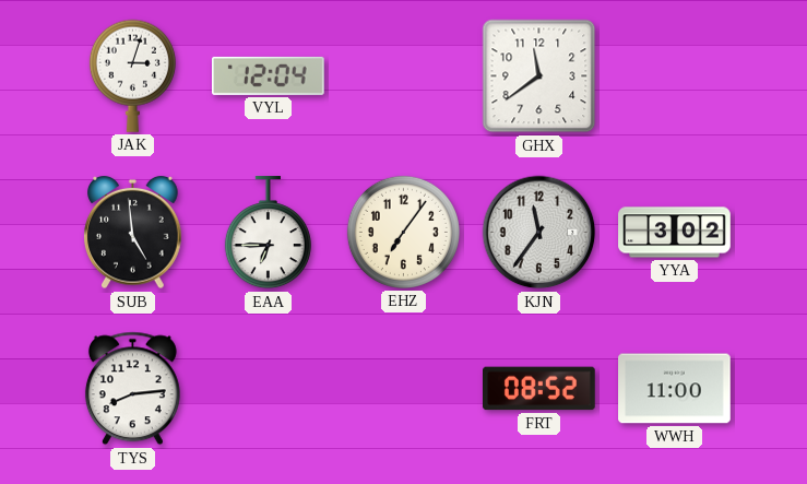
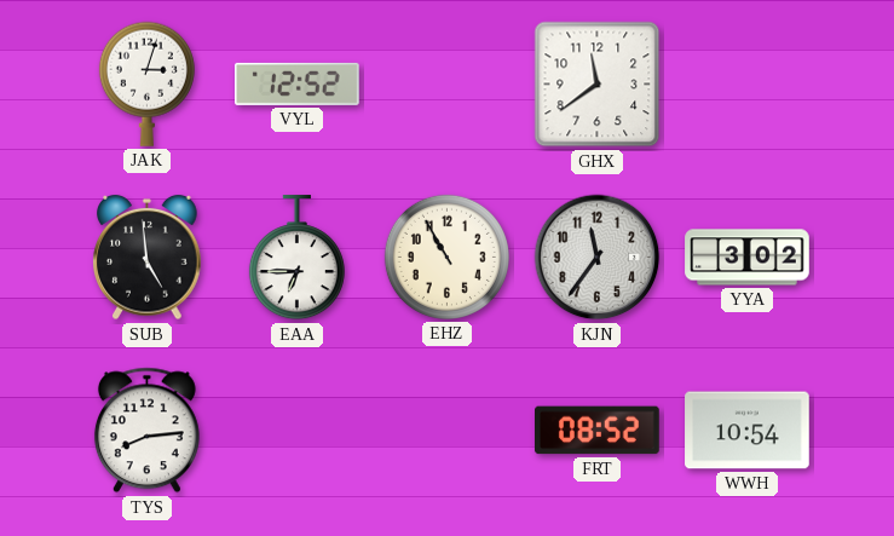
VYL: 12:04 -> 12:52 (298, 83)
EHZ: 7:06 -> 10:55 (446, 257)
WWH: 11:00 -> 10:54 (748, 431)
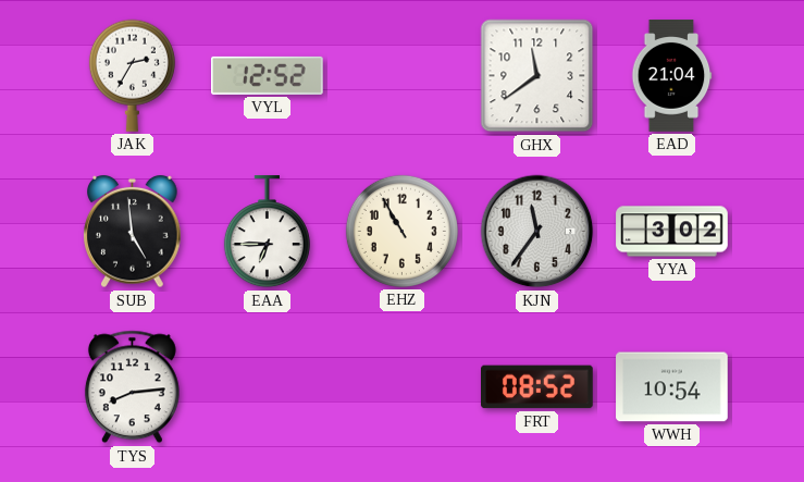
JAK: 3:03 -> 2:35 (132, 75)
EAD: none -> 21:04 (671, 76)
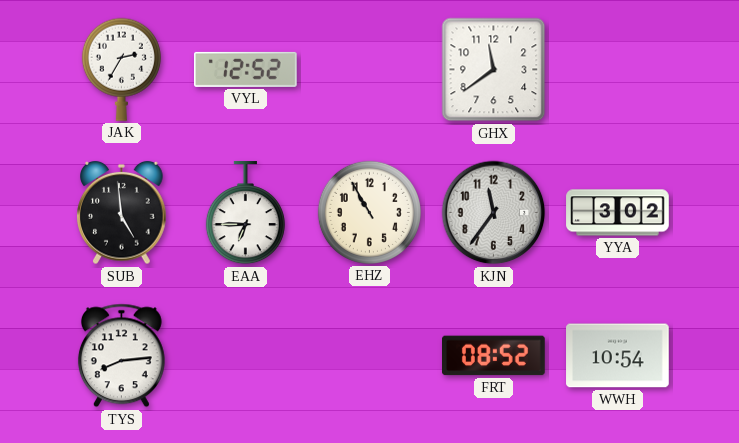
EAD: 21:04 -> none (671, 76)
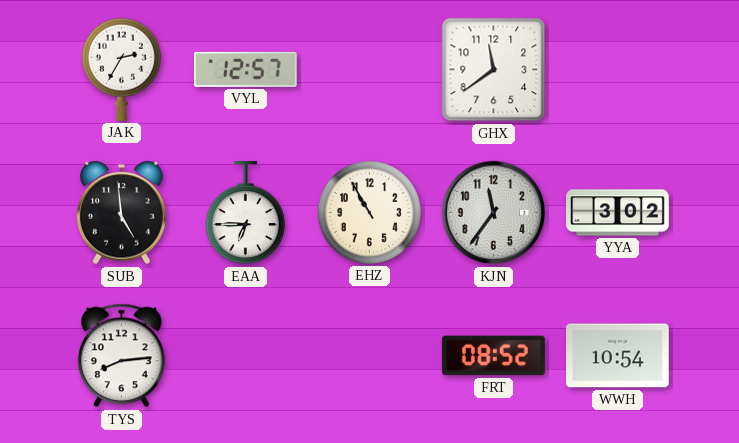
VYL: 12:52 -> 12:57 (246, 69)
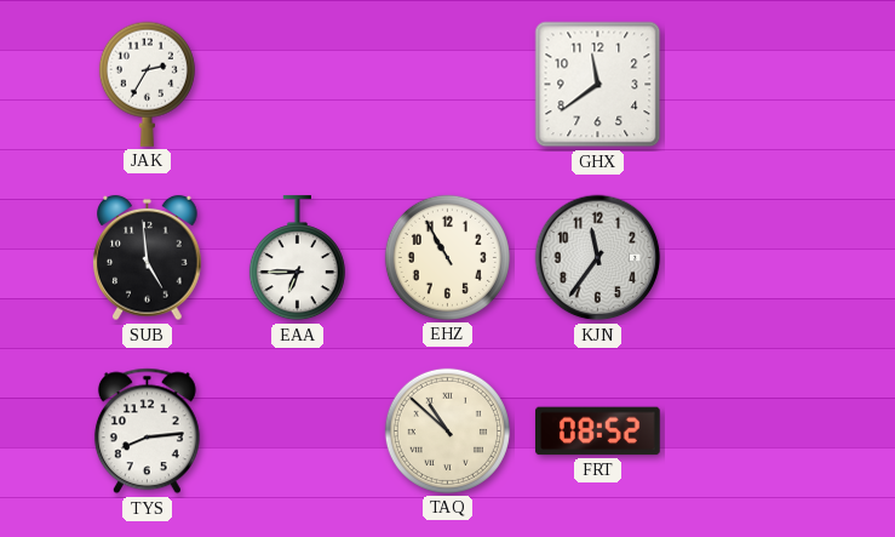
VYL: 12:57 -> none (246, 69)
YYA: 3:02 -> none (618, 213)
TAQ: none -> 10:52 (447, 430)
WWH: 10:54 -> none (618, 356)
